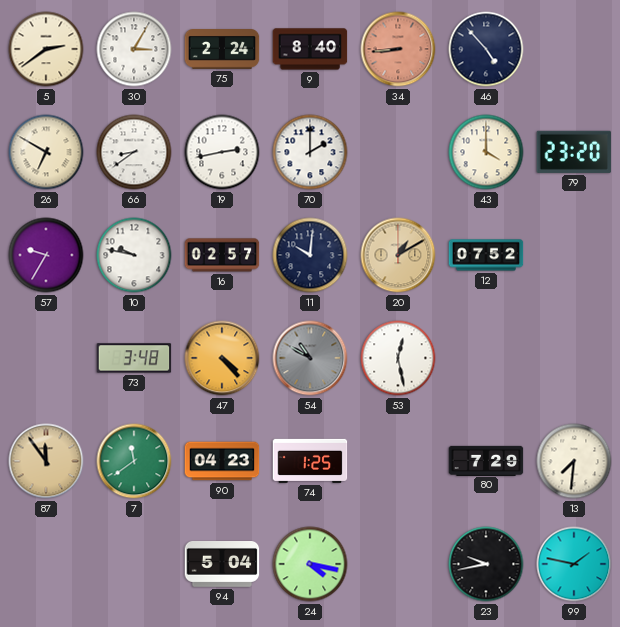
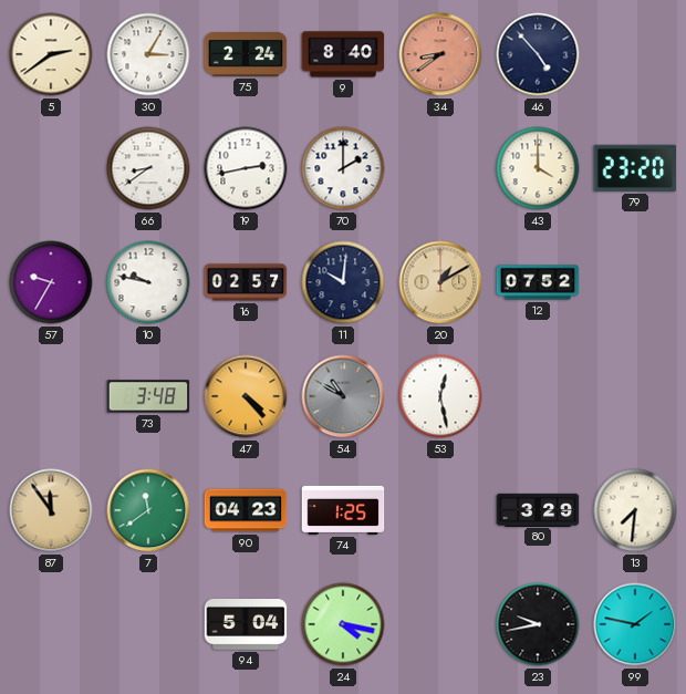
34: 8:44 -> 8:39 (440, 54)
26: 6:50 -> none (46, 152)
80: 7:29 -> 3:29 (538, 509)
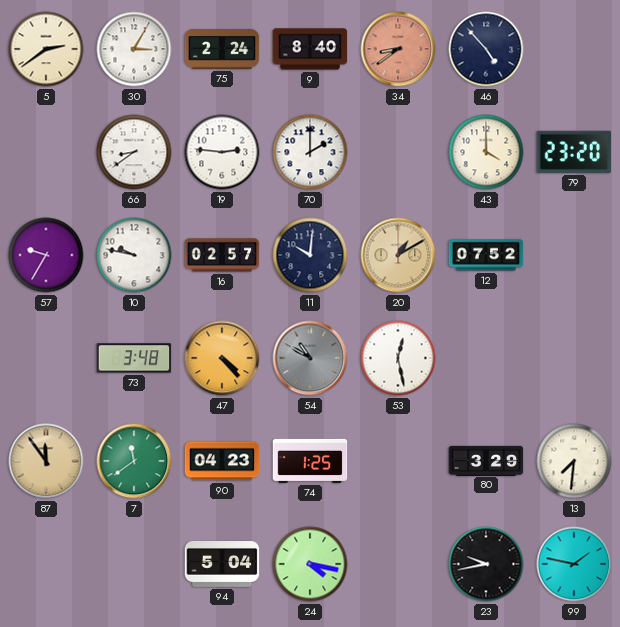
19: 2:43 -> 2:46 (222, 152)
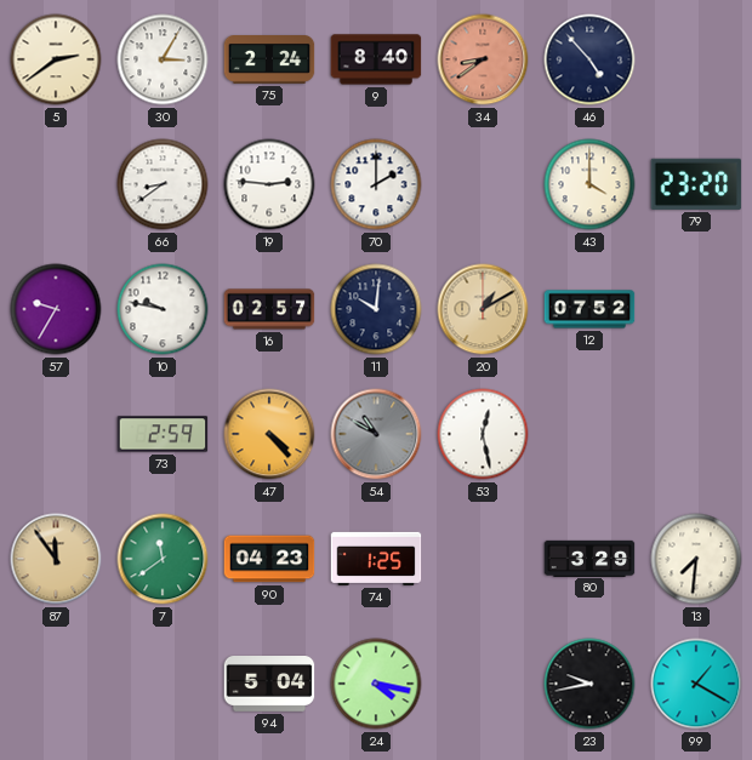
73: 3:48 -> 2:59 (163, 434)
99: 1:47 -> 1:20 (696, 684)
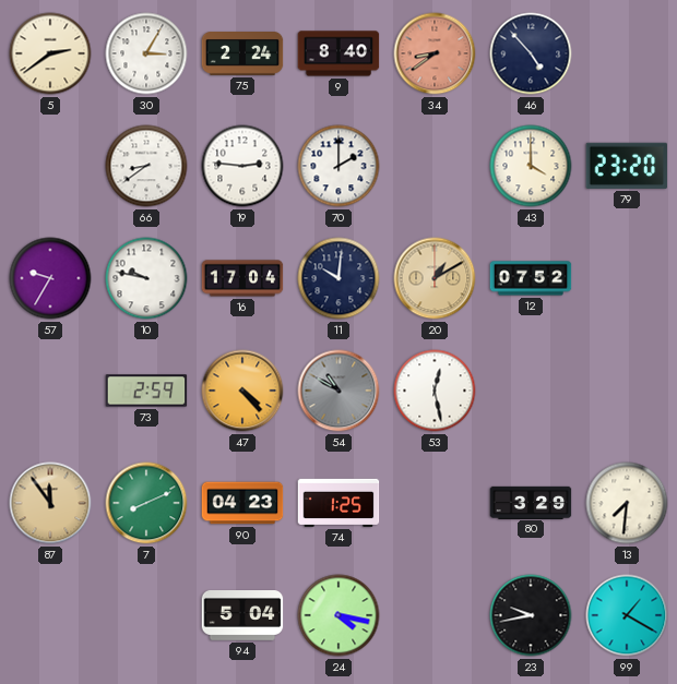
16: 02:57 -> 17:04 (242, 278)
7: 11:39 -> 8:11 (146, 503)
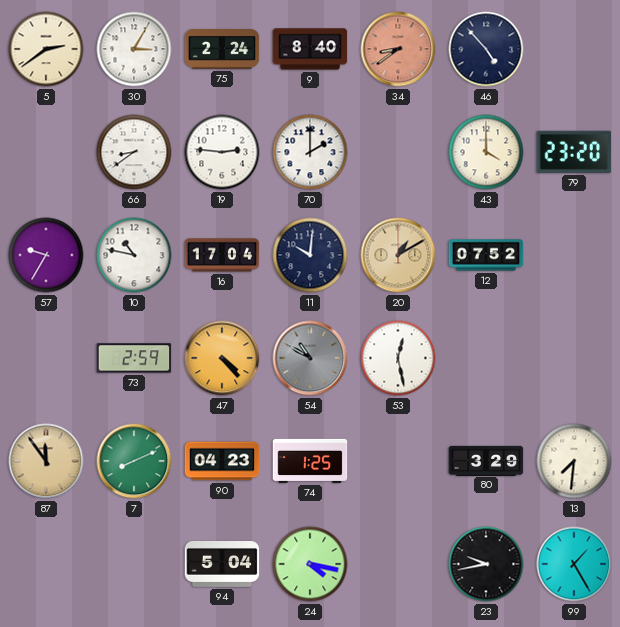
10: 9:47 -> 10:47 (134, 255)
99: 1:20 -> 1:25 (574, 564)
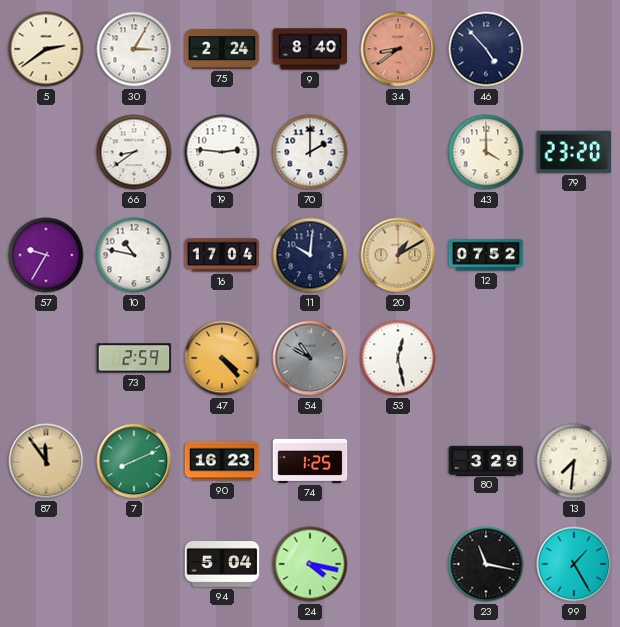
90: 04:23 -> 16:23 (222, 461)
23: 9:43 -> 11:17 (486, 564)
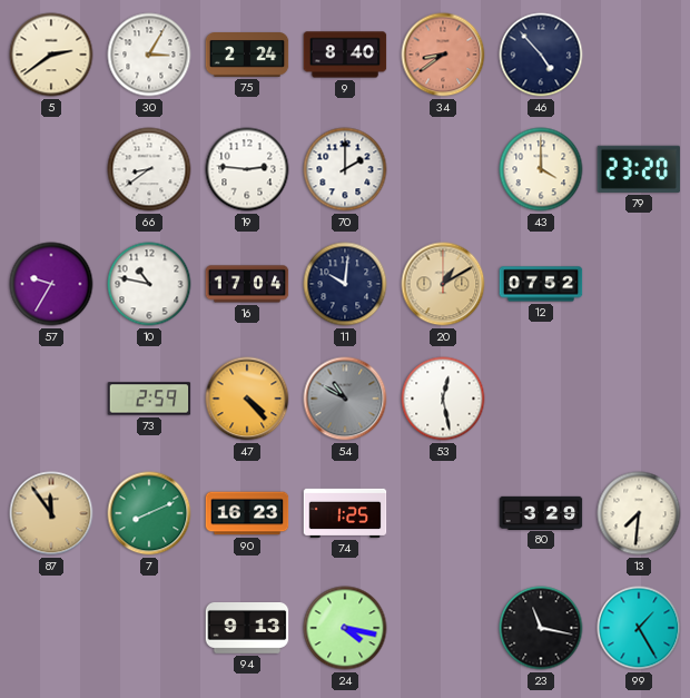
94: 5:04 -> 9:13 (247, 629)
